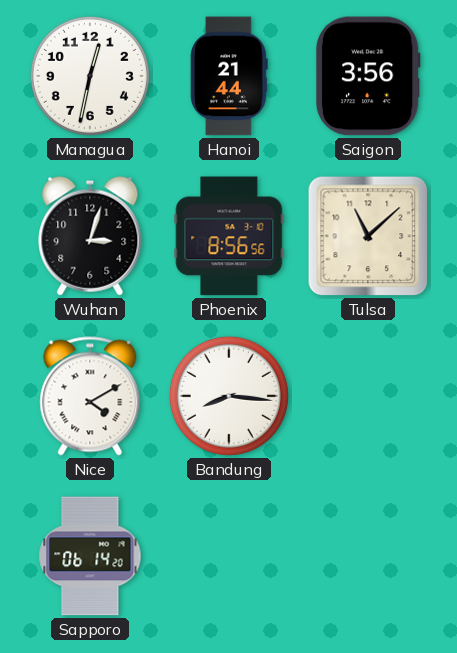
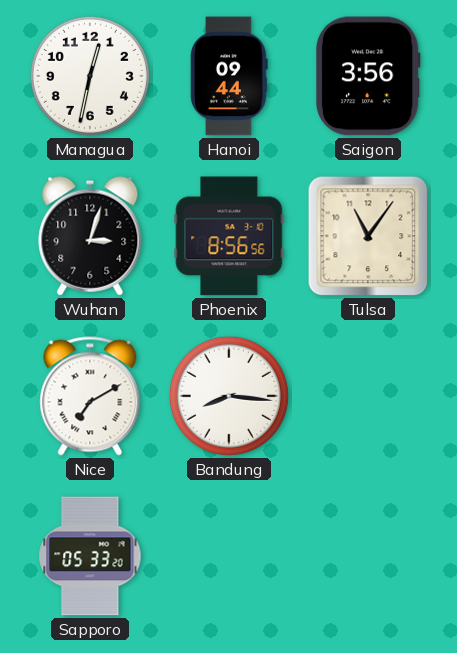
Hanoi: 21:44 -> 09:44 (229, 76)
Tulsa: 11:08 -> 11:06 (368, 236)
Nice: 4:10 -> 7:10 (90, 396)
Sapporo: 06:14 -> 05:33 (90, 556)
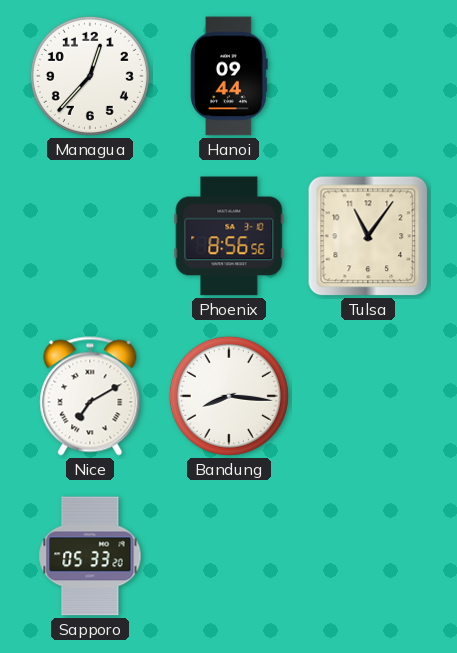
Managua: 12:32 -> 12:37 (90, 76)
Saigon: 3:56 -> none (368, 76)
Wuhan: 3:03 -> none (90, 236)
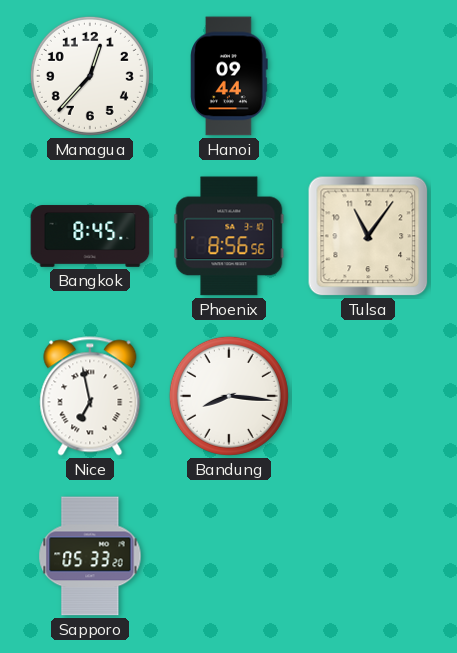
Bangkok: none -> 8:45 (90, 236)
Nice: 7:10 -> 6:58 (90, 396)
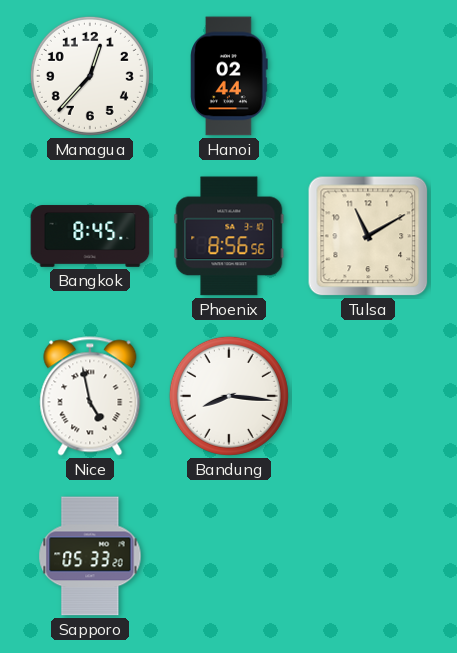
Hanoi: 09:44 -> 02:44 (229, 76)
Tulsa: 11:06 -> 11:10 (368, 236)
Nice: 6:58 -> 4:58 (90, 396)
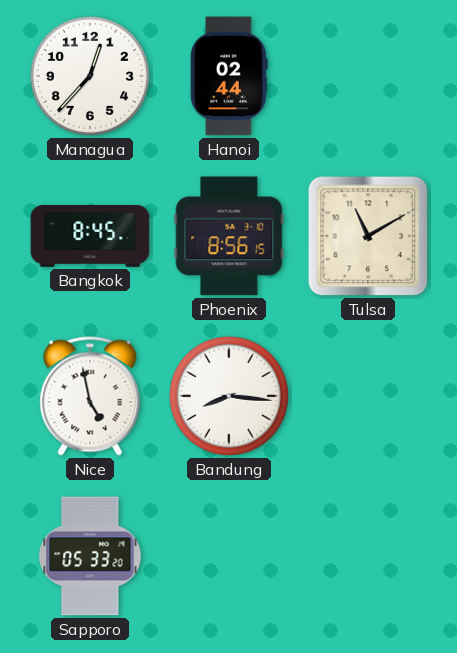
Phoenix: 8:56:56 -> 8:56:15 (229, 236)
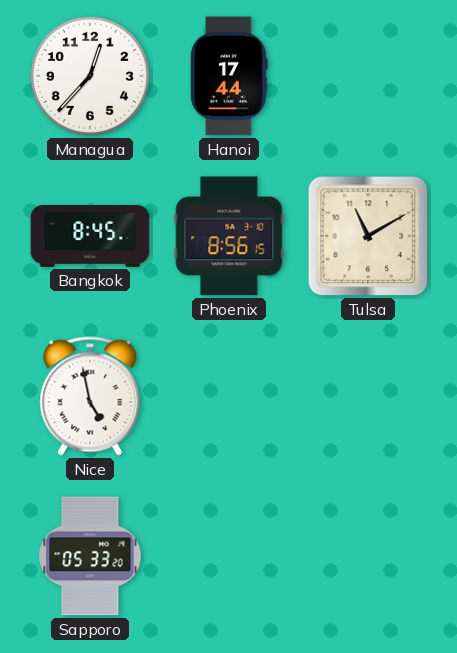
Hanoi: 02:44 -> 17:44 (229, 76)
Bandung: 8:16 -> none (229, 396)
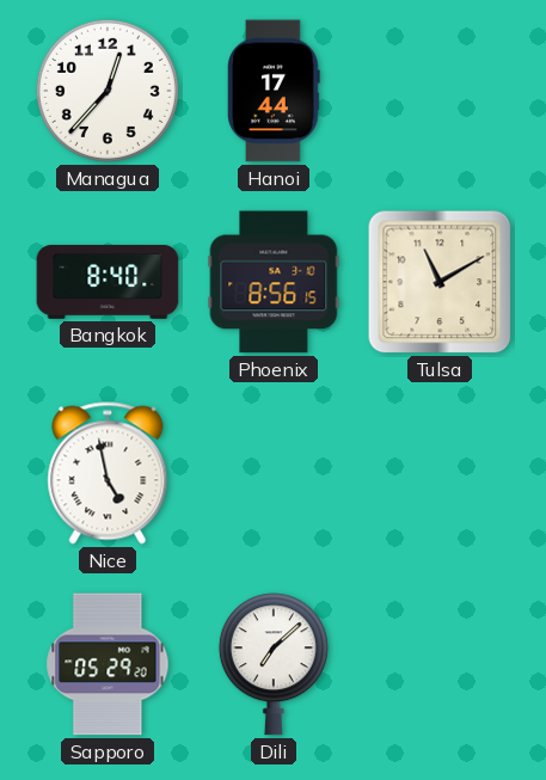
Bangkok: 8:45 -> 8:40 (108, 282)
Sapporo: 05:33 -> 05:29 (108, 664)
Dili: none -> 7:08 (274, 664)
